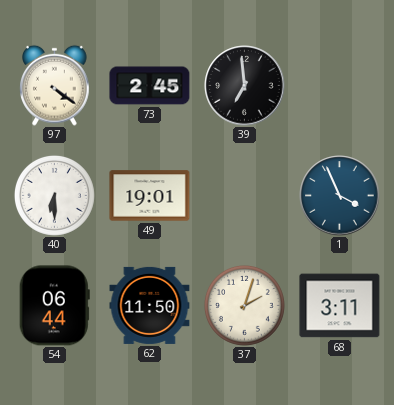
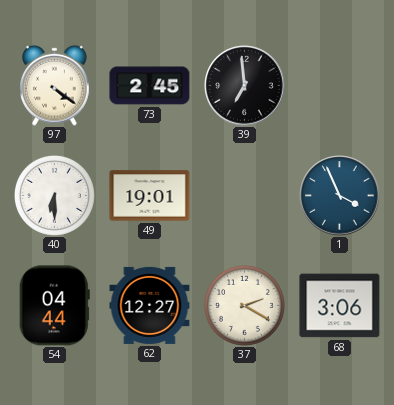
54: 06:44 -> 04:44 (54, 306)
62: 11:50 -> 12:27 (150, 305)
37: 2:03 -> 2:20 (244, 305)
68: 3:11 -> 3:06 (340, 306)
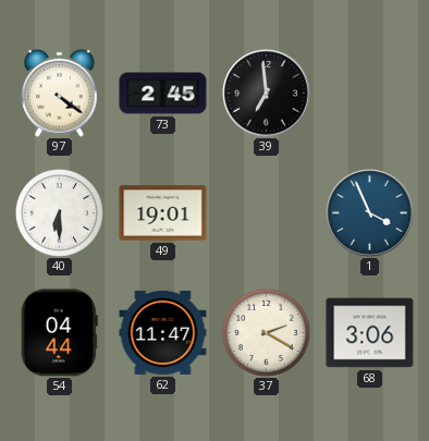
62: 12:27 -> 11:47 (163, 332)
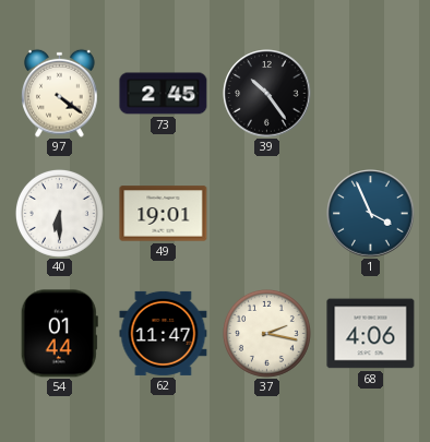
39: 6:59 -> 10:24 (267, 94)
54: 04:44 -> 01:44 (59, 334)
37: 2:20 -> 2:17 (266, 333)
68: 3:06 -> 4:06 (371, 334)
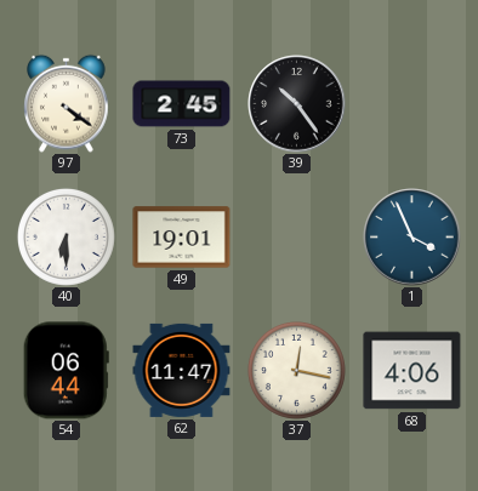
54: 01:44 -> 06:44 (66, 371)
37: 2:17 -> 12:17 (296, 370)
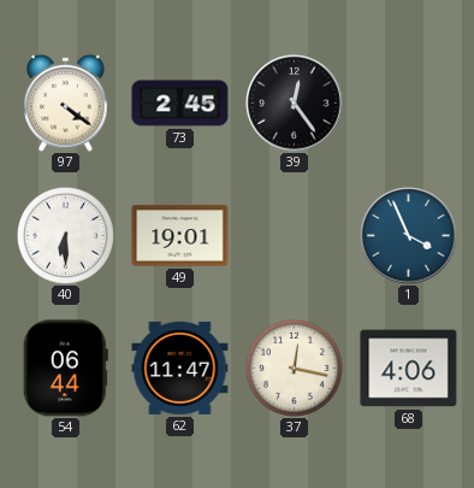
39: 10:24 -> 12:24 (295, 104)
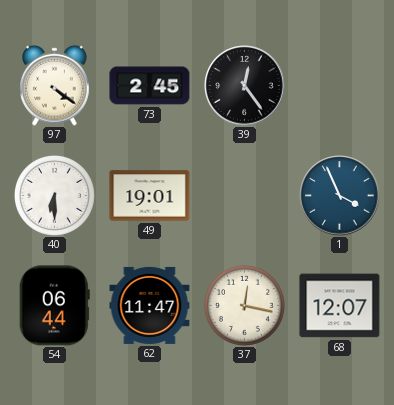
68: 4:06 -> 12:07 (340, 306)
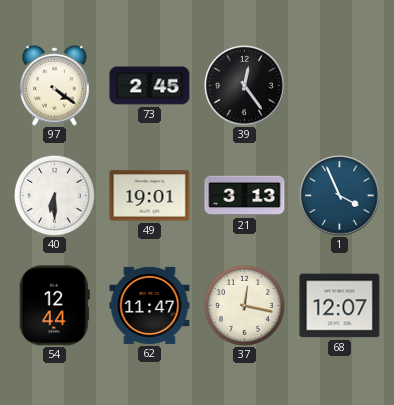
21: none -> 3:13 (245, 196)
54: 06:44 -> 12:44 (54, 306)
